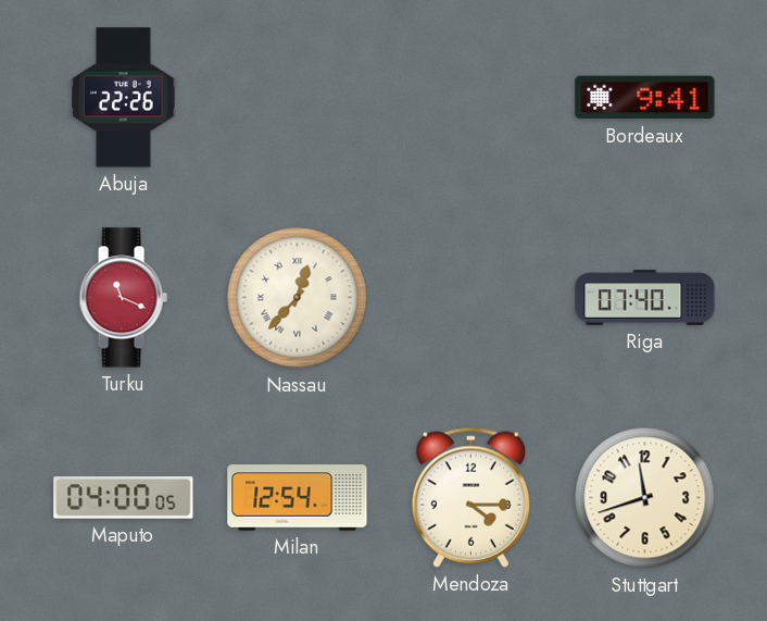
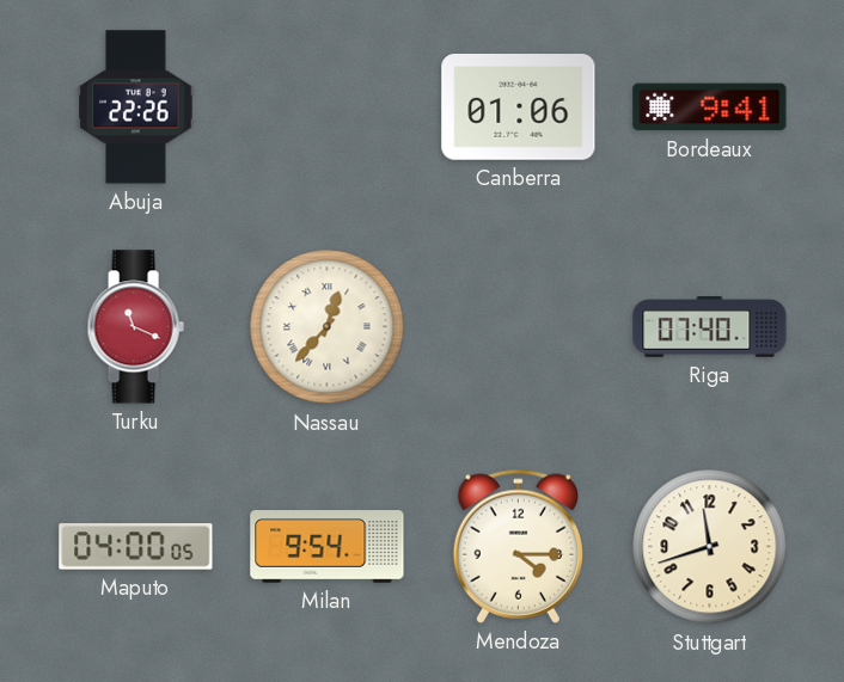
Canberra: none -> 01:06 (519, 107)
Milan: 12:54 -> 9:54 (328, 547)
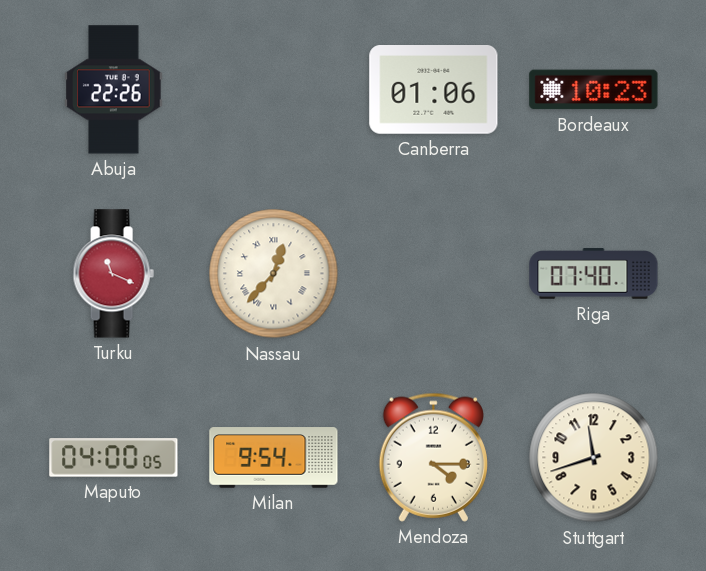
Bordeaux: 9:41 -> 10:23 (594, 90)
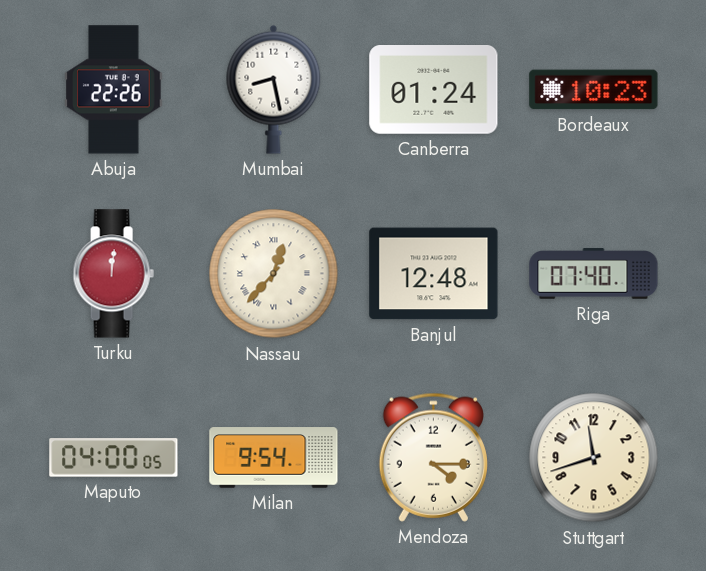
Mumbai: none -> 8:28 (274, 89)
Canberra: 01:06 -> 01:24 (434, 90)
Turku: 11:19 -> 12:01 (113, 274)
Banjul: none -> 12:48 (434, 274)
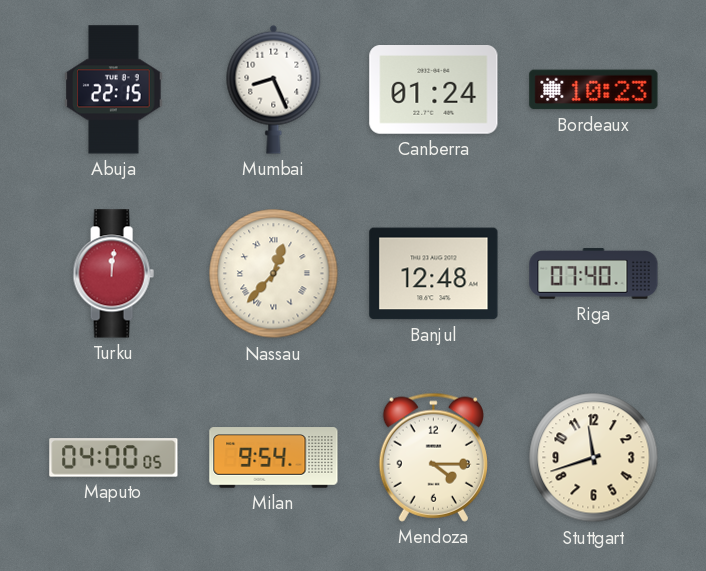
Abuja: 22:26 -> 22:15 (114, 90)
Mumbai: 8:28 -> 8:26 (274, 89)
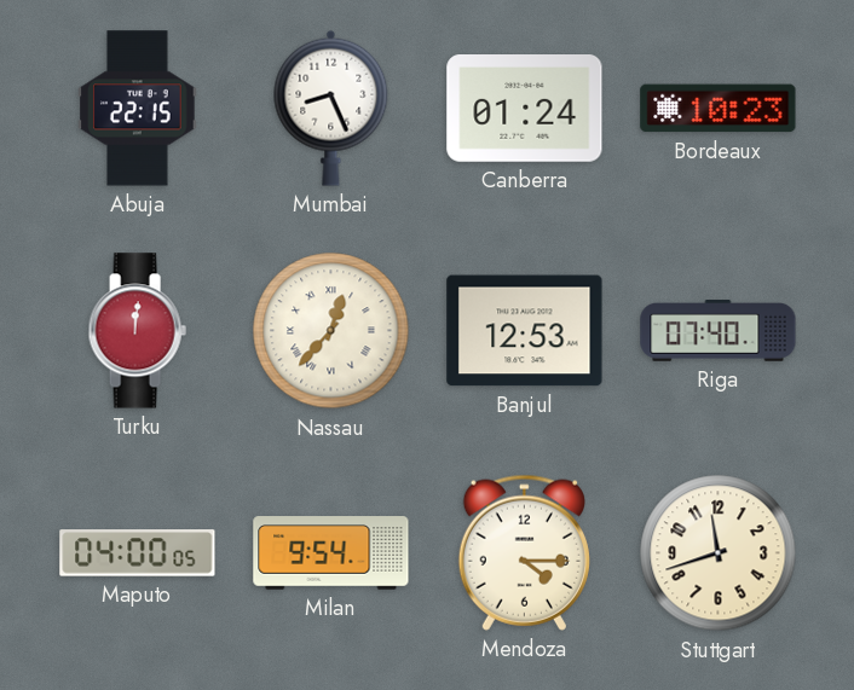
Banjul: 12:48 -> 12:53 (525, 331)
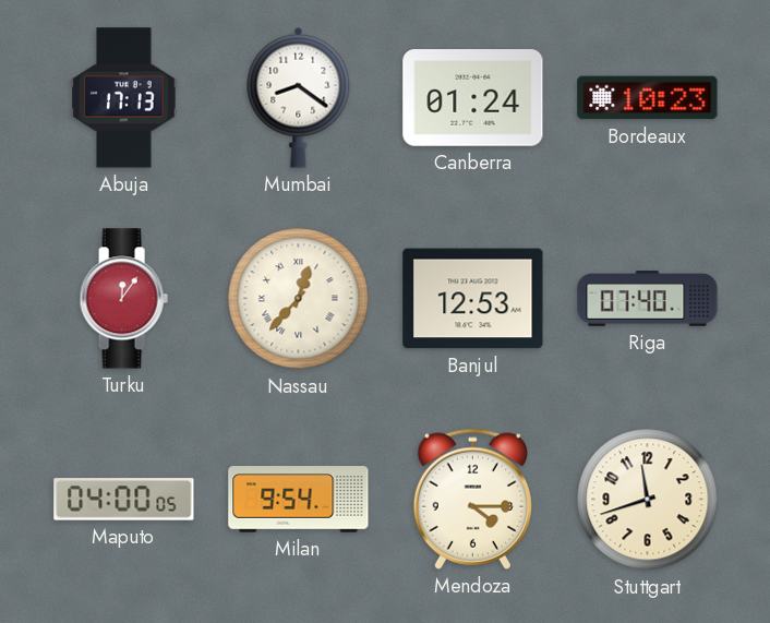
Abuja: 22:15 -> 17:13 (124, 98)
Mumbai: 8:26 -> 8:21 (299, 97)
Turku: 12:01 -> 12:06 (123, 299)
